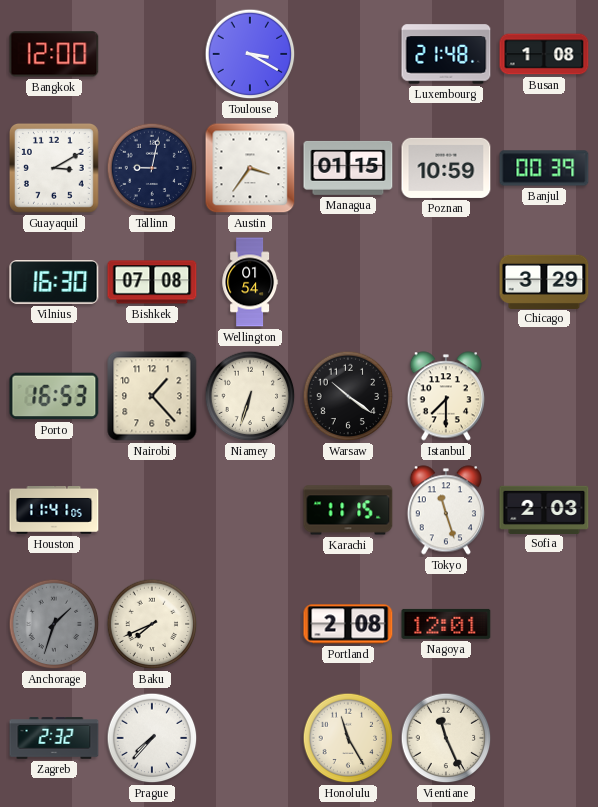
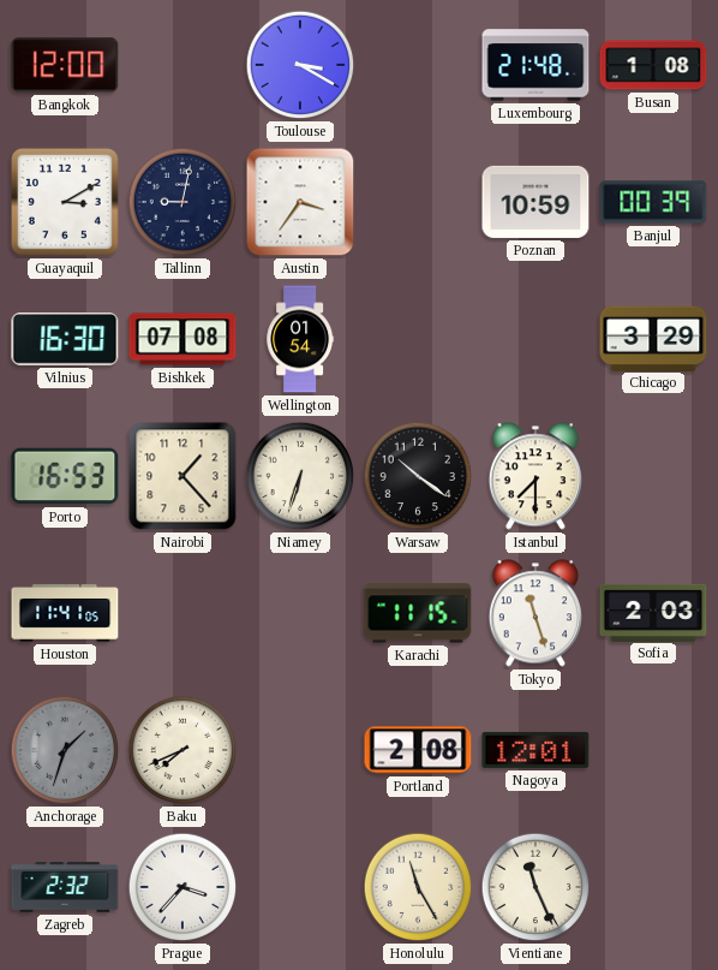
Managua: 01:15 -> none (348, 168)
Prague: 7:37 -> 3:37 (183, 887)
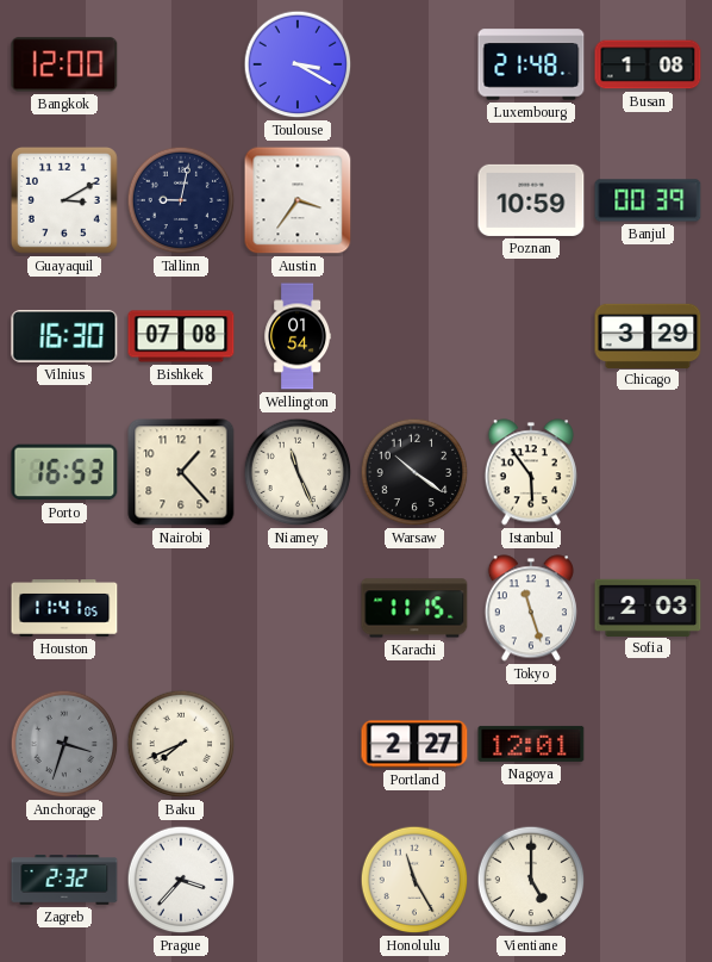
Niamey: 6:33 -> 11:26 (298, 472)
Istanbul: 7:30 -> 5:54 (531, 472)
Anchorage: 1:33 -> 3:33 (64, 744)
Portland: 2:08 -> 2:27 (414, 744)
Vientiane: 11:26 -> 5:00 (531, 880)
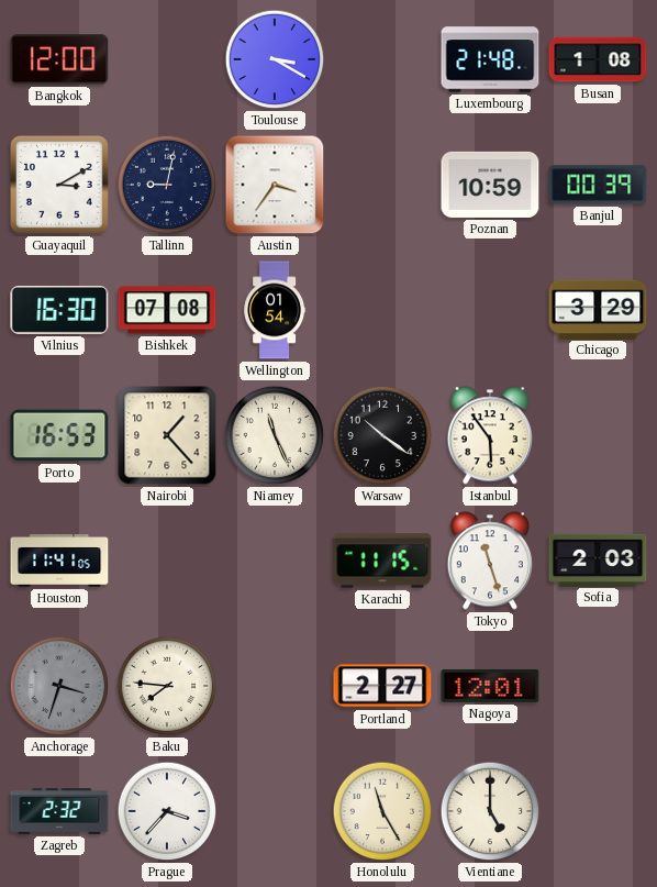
Baku: 7:41 -> 7:46 (167, 686)
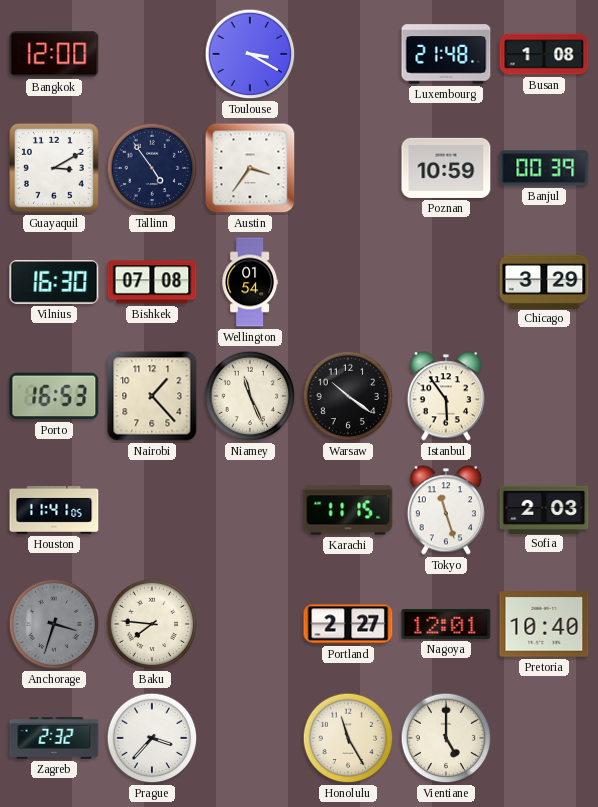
Tallinn: 9:02 -> 4:54 (152, 168)
Pretoria: none -> 10:40 (544, 624)
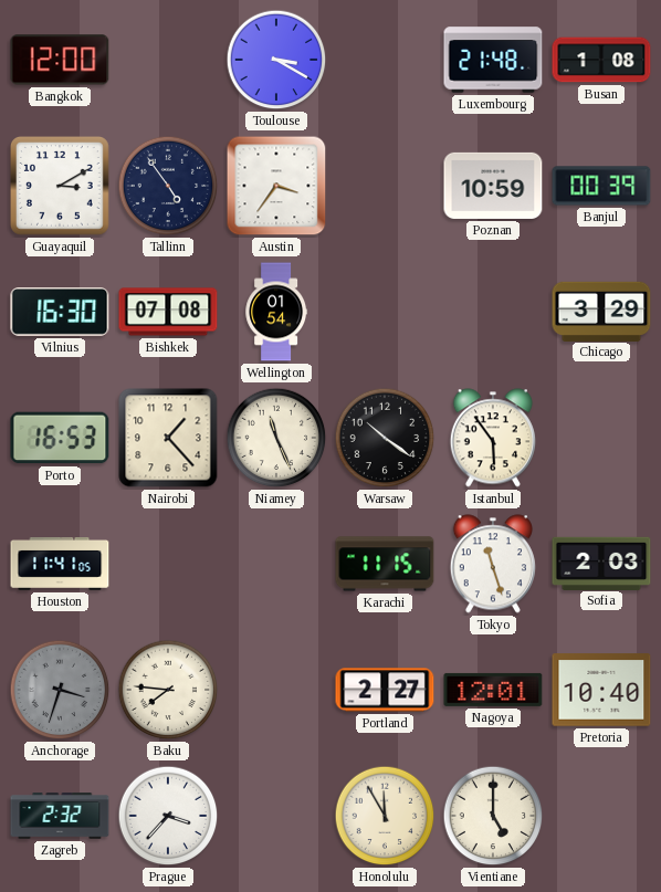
Honolulu: 11:25 -> 11:55 (385, 816)
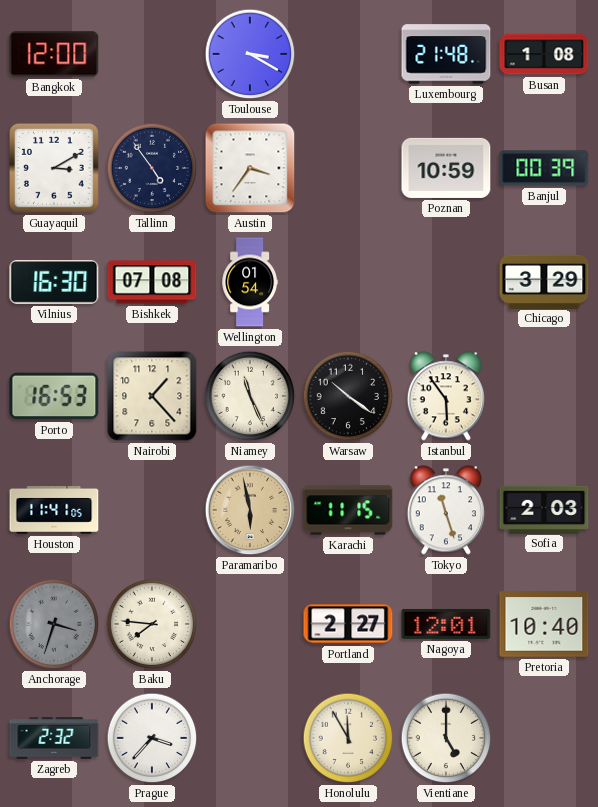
Paramaribo: none -> 5:58 (250, 510)
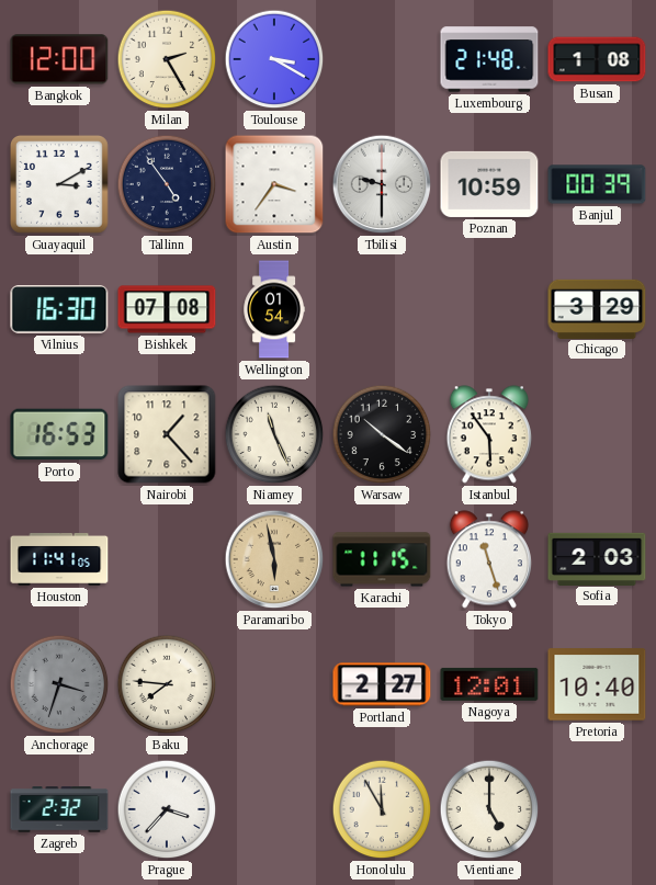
Milan: none -> 2:25 (167, 59)
Tbilisi: none -> 9:30 (382, 184)
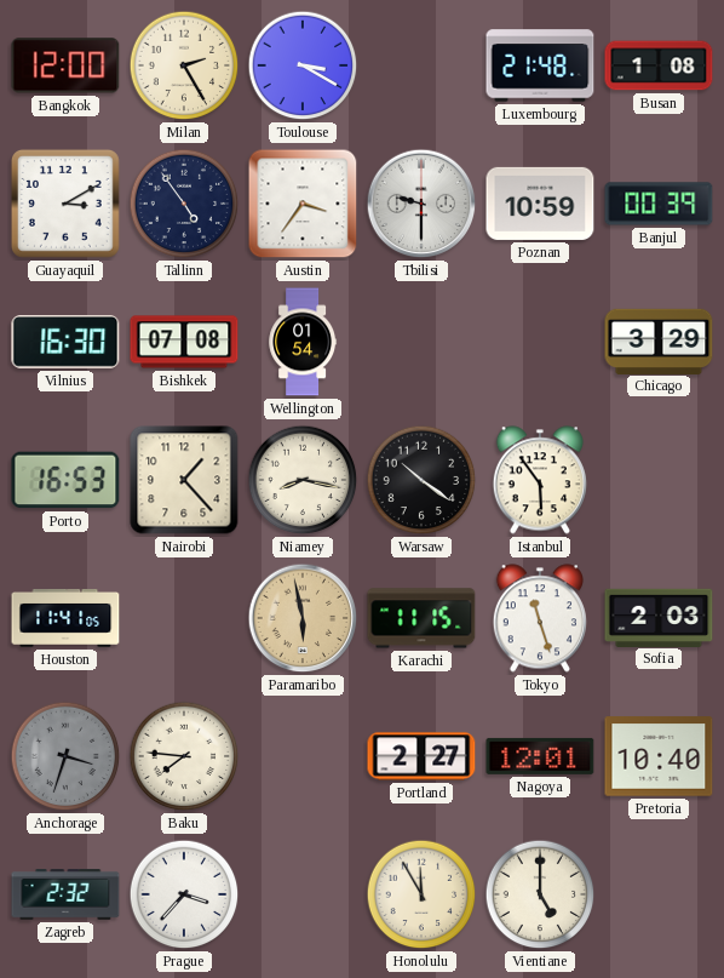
Niamey: 11:26 -> 8:17 (303, 480)
